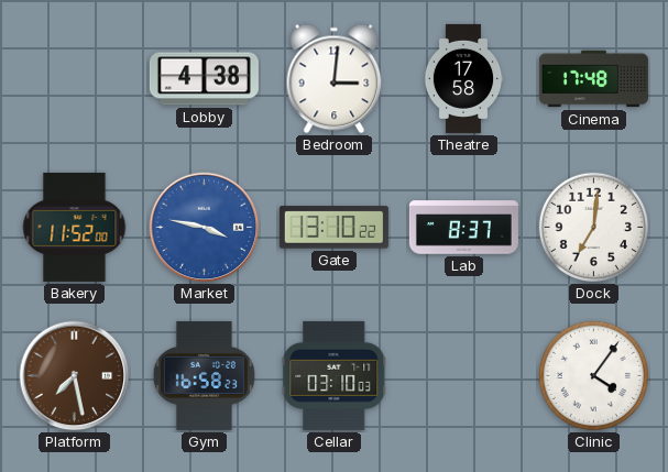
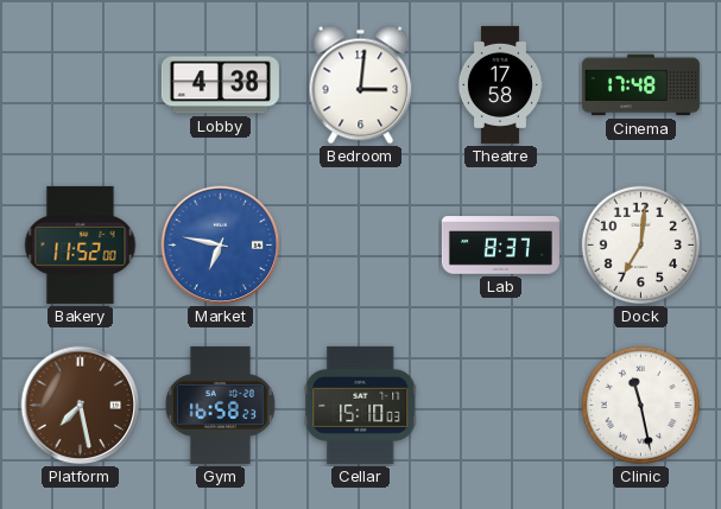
Market: 3:47 -> 6:47 (221, 246)
Gate: 13:10 -> none (333, 228)
Cellar: 03:10 -> 15:10 (361, 405)
Clinic: 4:06 -> 11:28 (640, 405)
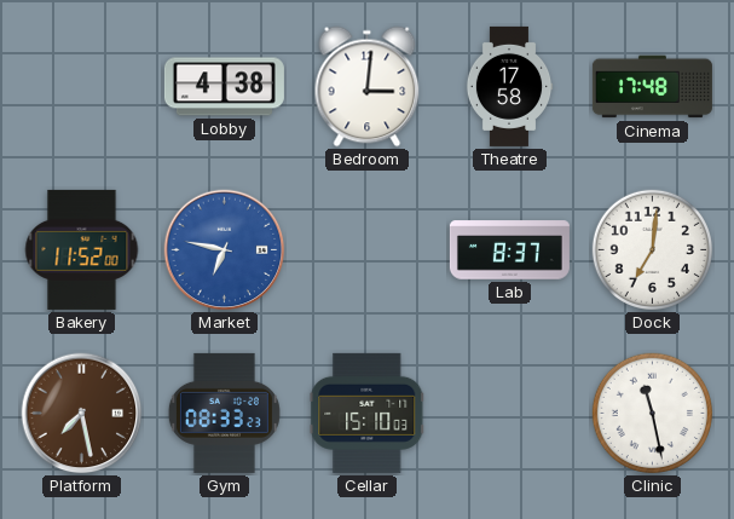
Gym: 16:58 -> 08:33 (224, 413)
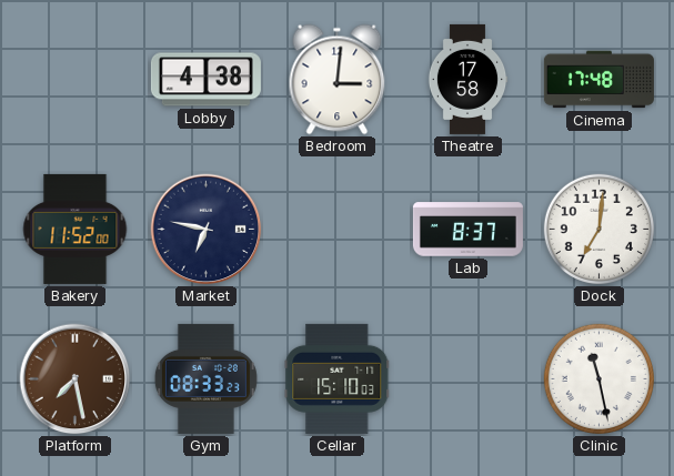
Market dial: blue -> navy (207, 230)
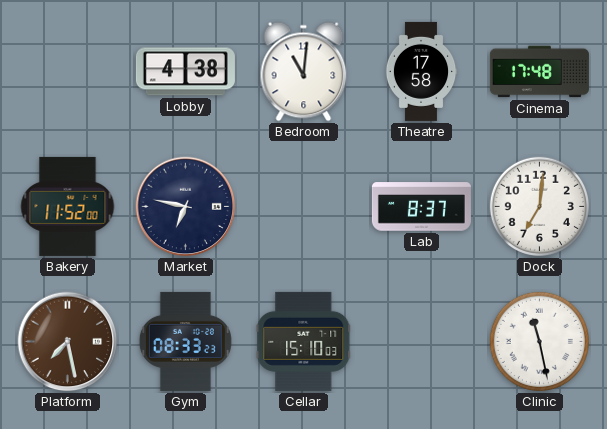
Bedroom: 3:01 -> 11:01 (304, 72)
